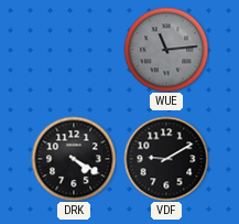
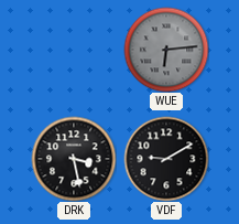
WUE: 11:14 -> 6:14 (166, 50)
DRK: 4:20 -> 3:28 (74, 159)
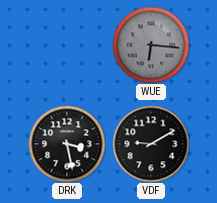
WUE: 6:14 -> 6:16 (151, 45)
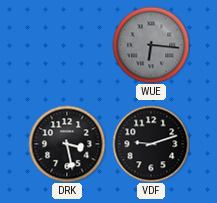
VDF: 9:10 -> 9:12 (151, 144)
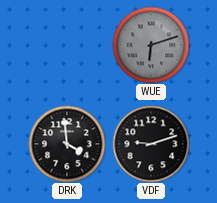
WUE: 6:16 -> 6:12 (151, 45)
DRK: 3:28 -> 3:59 (67, 144)
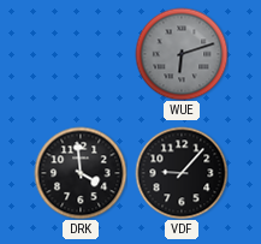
VDF: 9:12 -> 9:07 (182, 173)
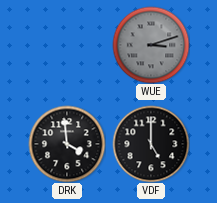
WUE: 6:12 -> 3:12 (151, 45)
VDF: 9:07 -> 5:00 (151, 144)
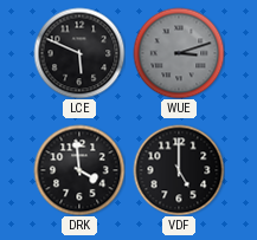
LCE: none -> 5:49 (79, 53)
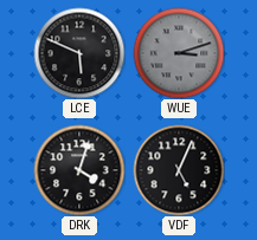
DRK: 3:59 -> 4:03 (79, 170)
VDF: 5:00 -> 5:04 (179, 170)
